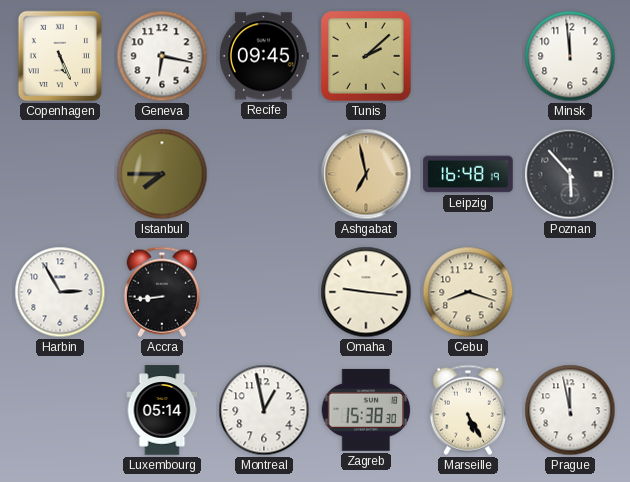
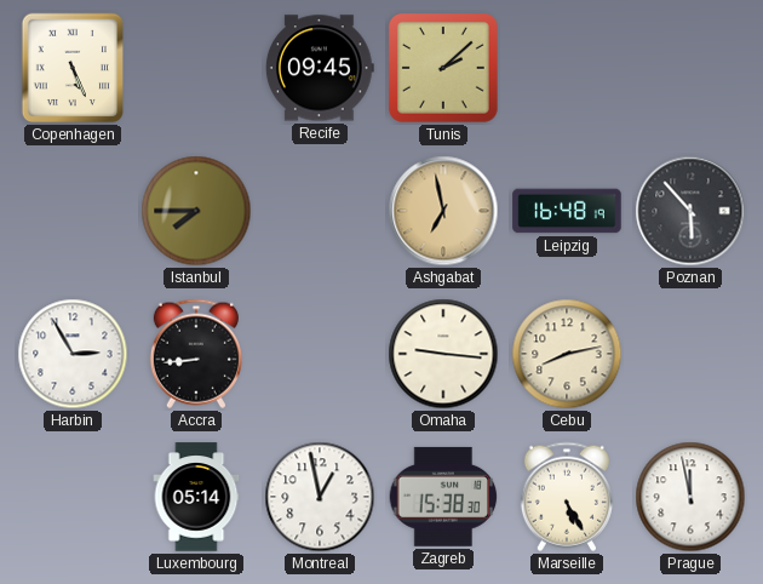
Geneva: 6:17 -> none (162, 56)
Minsk: 11:59 -> none (570, 56)
Cebu: 8:18 -> 8:13 (567, 354)
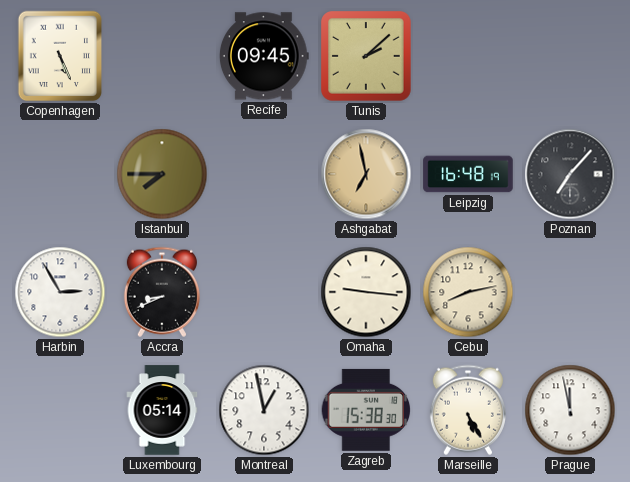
Poznan: 5:53 -> 7:07 (570, 174)
Accra: 8:44 -> 8:41 (162, 292)
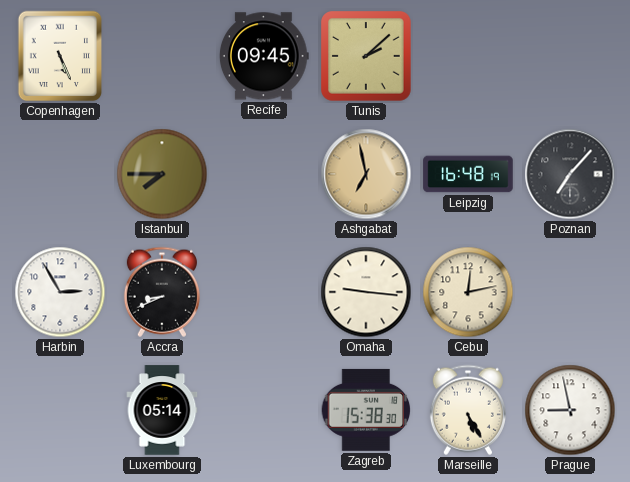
Cebu: 8:13 -> 12:13 (468, 292)
Montreal: 12:58 -> none (264, 410)
Prague: 11:58 -> 8:58 (570, 410)
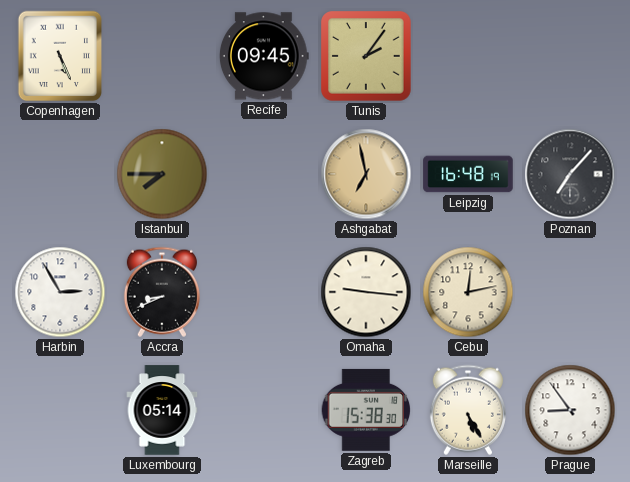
Tunis: 2:08 -> 2:06 (367, 57)
Prague: 8:58 -> 8:54 (570, 410)
